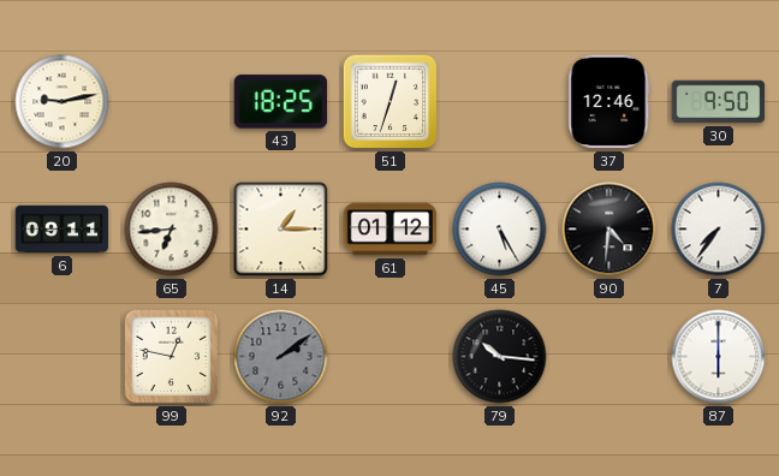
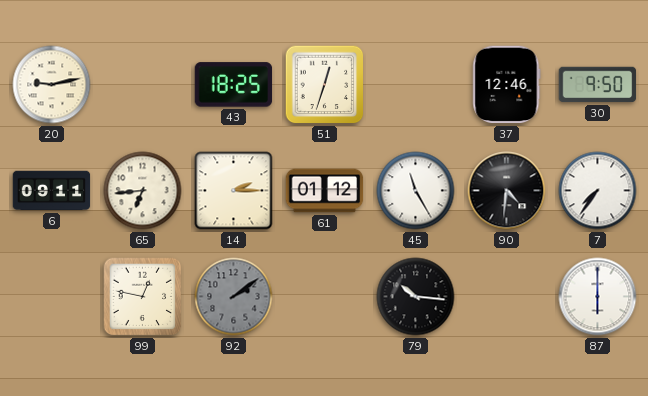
14: 1:15 -> 2:15 (234, 191)
45: 5:25 -> 11:25 (416, 191)
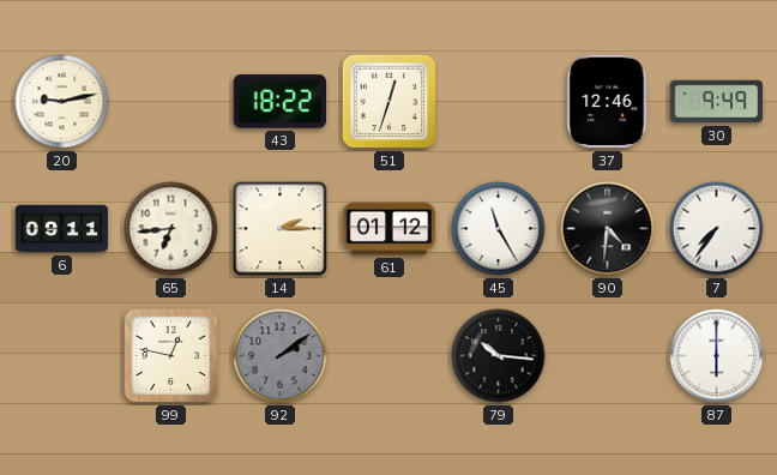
43: 18:25 -> 18:22 (281, 102)
30: 9:50 -> 9:49 (717, 102)
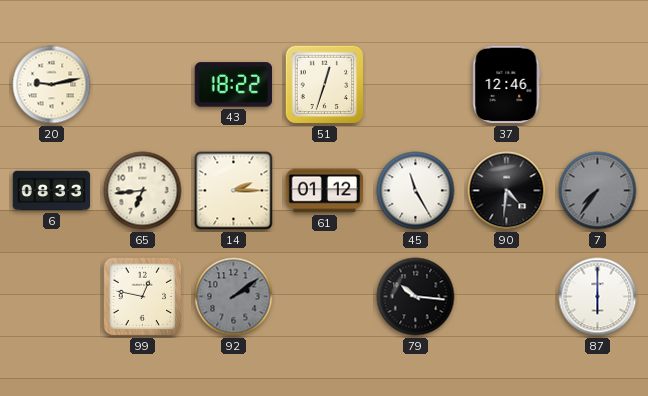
30: 9:49 -> none (717, 102)
6: 09:11 -> 08:33 (52, 191)
7 dial: white -> grey (598, 191)
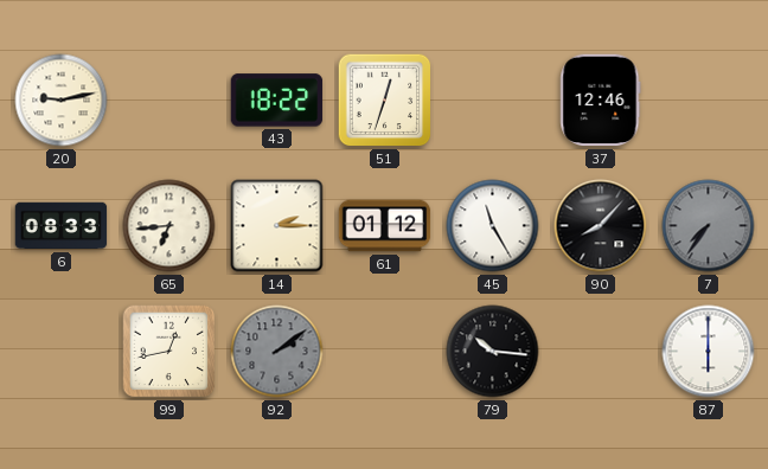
90: 4:31 -> 8:07 (601, 226)
99: 12:47 -> 12:43 (169, 352)
